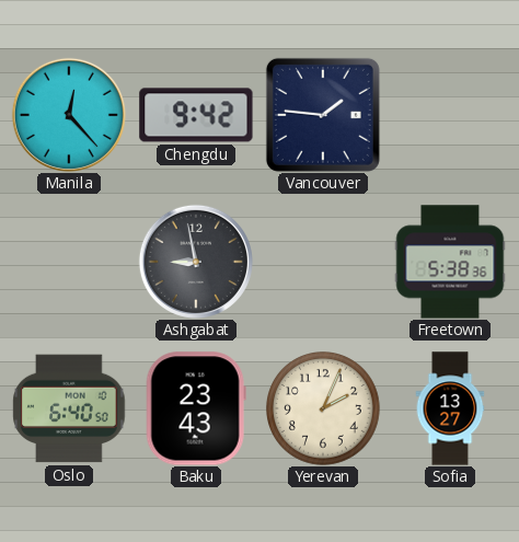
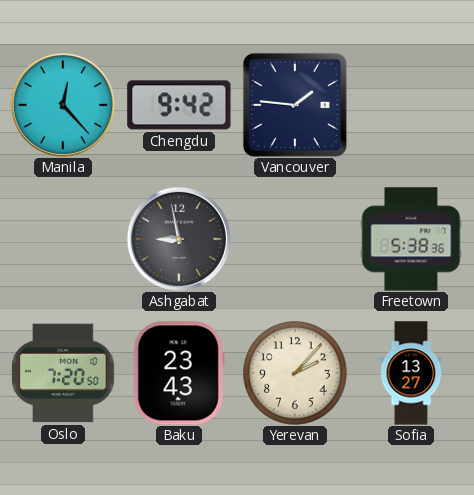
Oslo: 6:40 -> 7:20 (63, 373)
Yerevan: 2:04 -> 2:07 (296, 374)
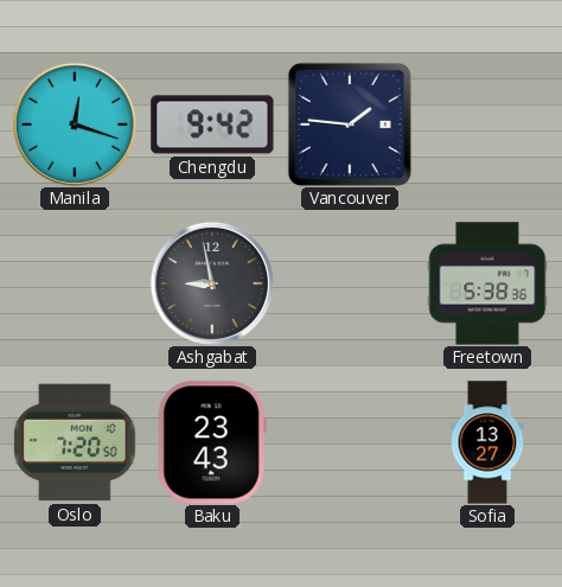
Manila: 12:23 -> 12:18 (75, 125)
Yerevan: 2:07 -> none (296, 374)
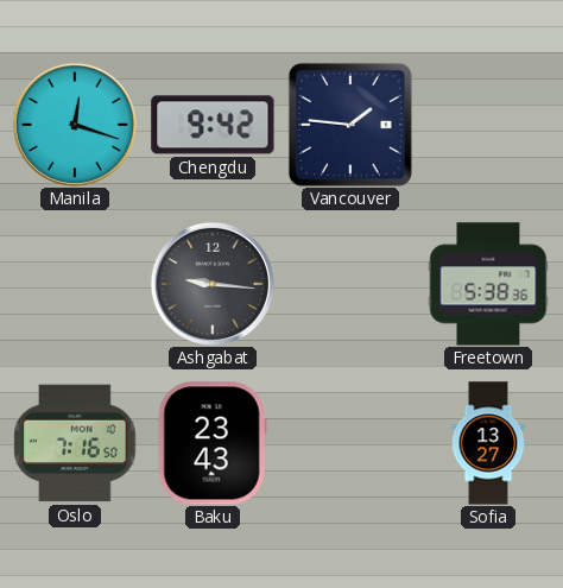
Ashgabat: 8:58 -> 9:16 (213, 284)
Oslo: 7:20 -> 7:16 (75, 443)
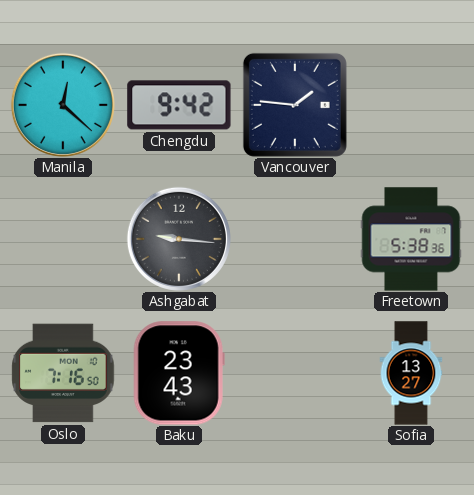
Manila: 12:18 -> 12:22 (63, 105)
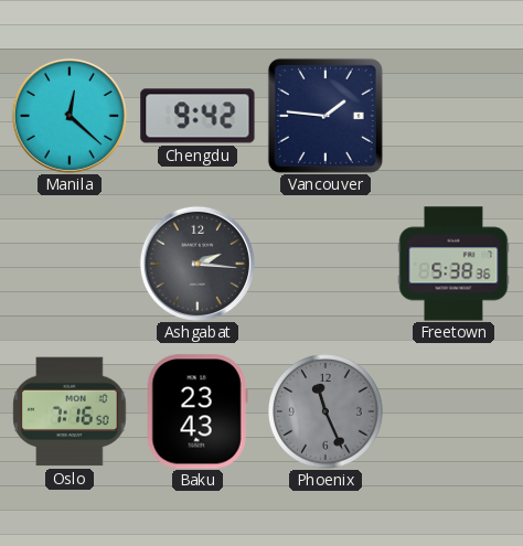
Ashgabat: 9:16 -> 2:16 (198, 264)
Phoenix: none -> 11:26 (327, 413)
Sofia: 13:27 -> none (411, 373)
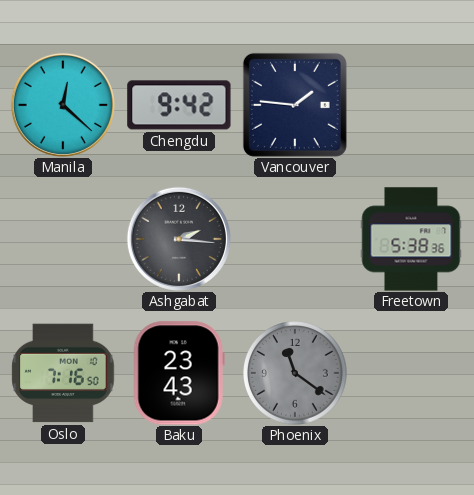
Phoenix: 11:26 -> 11:21 (296, 374)
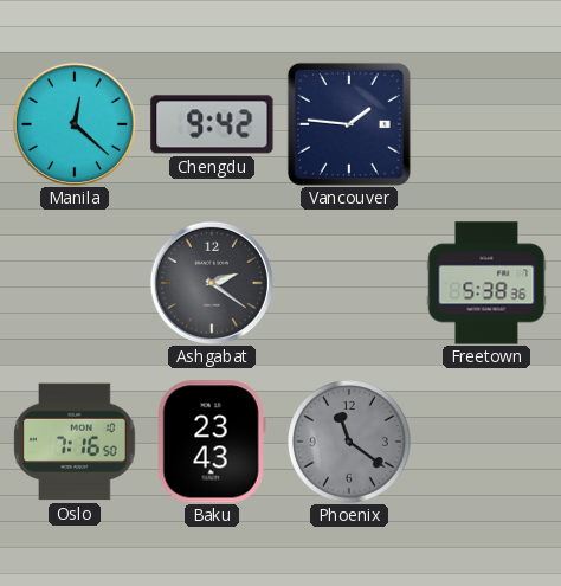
Ashgabat: 2:16 -> 2:21 (212, 283)
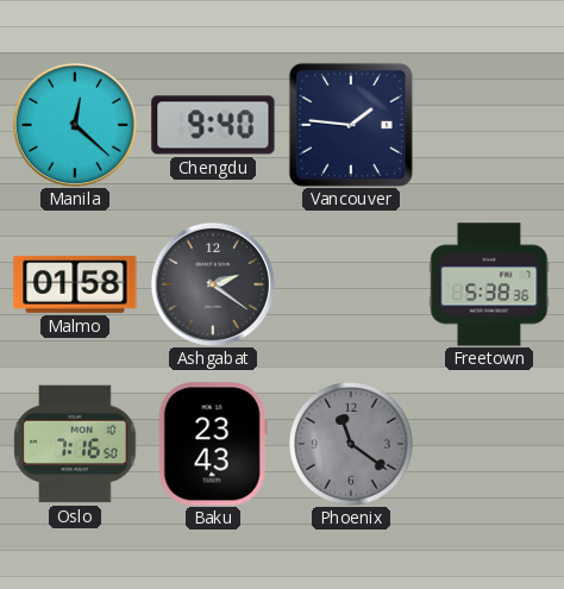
Chengdu: 9:42 -> 9:40 (213, 125)
Malmo: none -> 01:58 (75, 284)
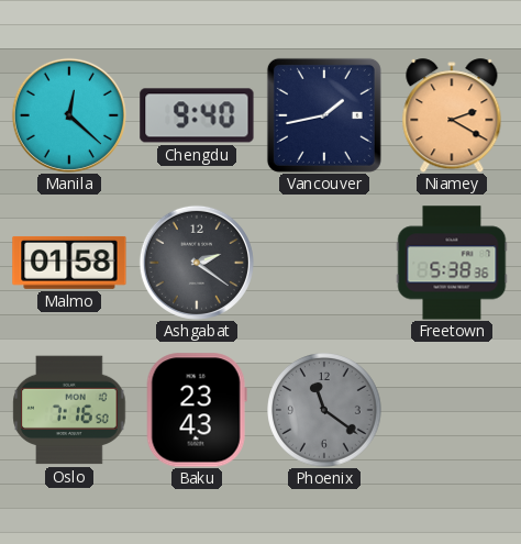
Vancouver: 1:46 -> 1:43 (324, 115)
Niamey: none -> 2:20 (452, 115)
